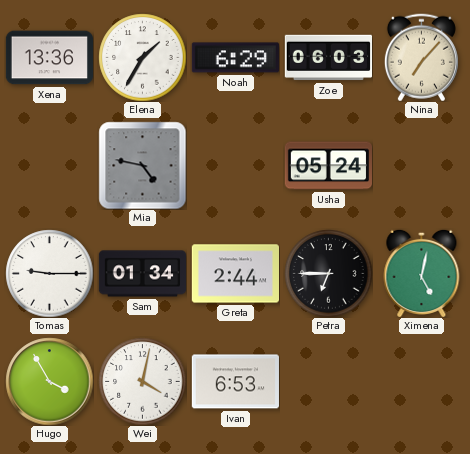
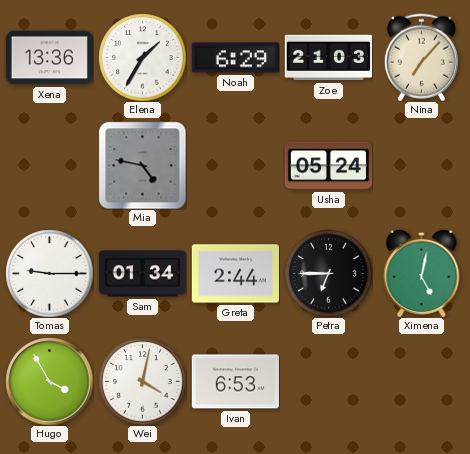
Zoe: 06:03 -> 21:03 (328, 58)
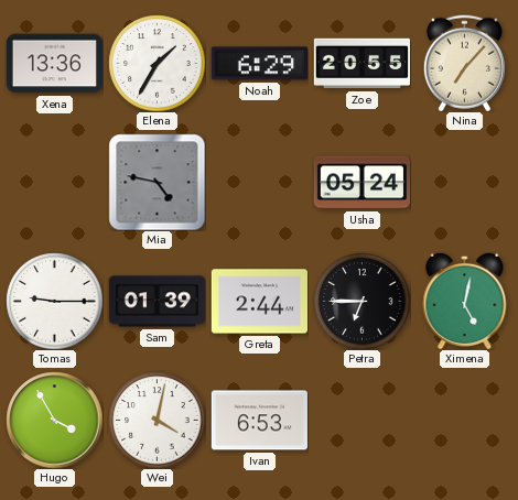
Zoe: 21:03 -> 20:55 (361, 64)
Sam: 01:34 -> 01:39 (157, 302)
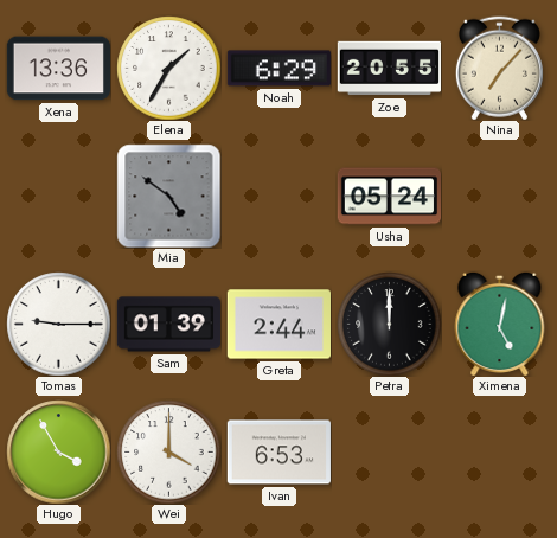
Mia: 4:47 -> 4:51 (168, 196)
Petra: 6:45 -> 12:00 (389, 324)
Wei: 4:02 -> 4:00 (168, 451)
